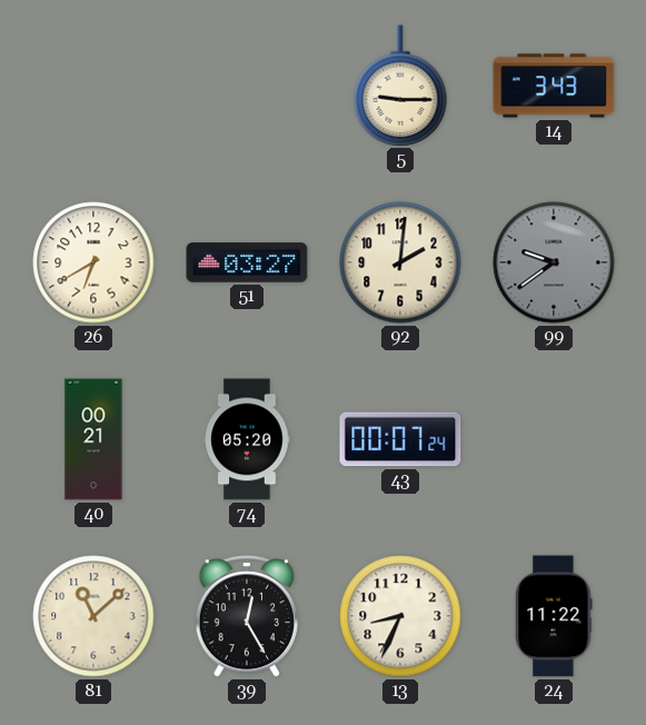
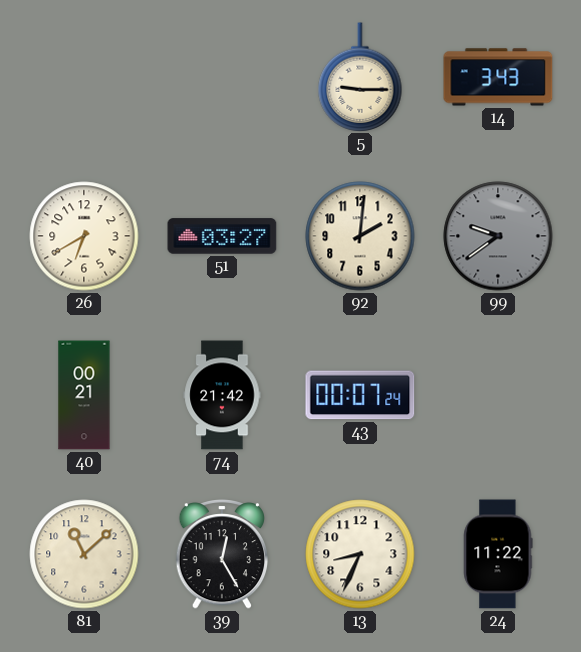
74: 05:20 -> 21:42 (222, 395)
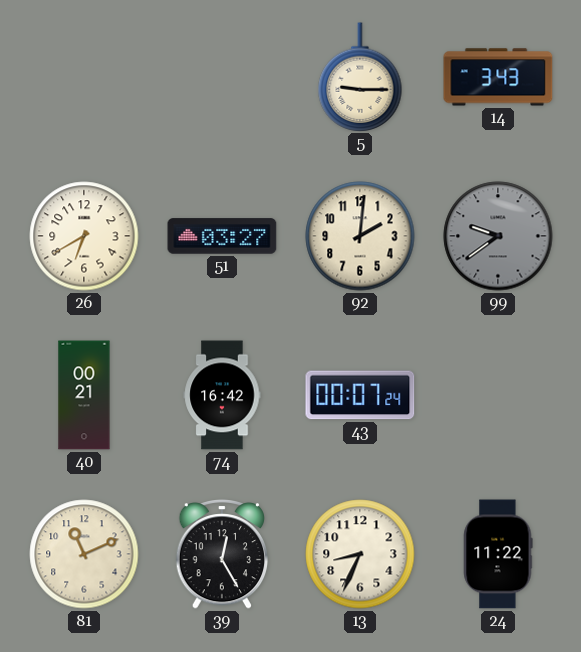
74: 21:42 -> 16:42 (222, 395)
81: 11:08 -> 11:11 (84, 554)
